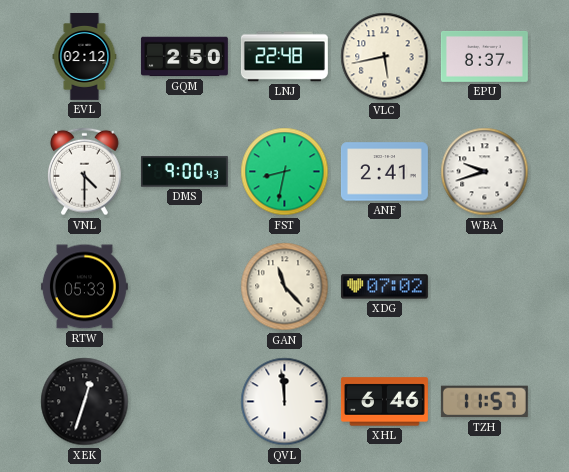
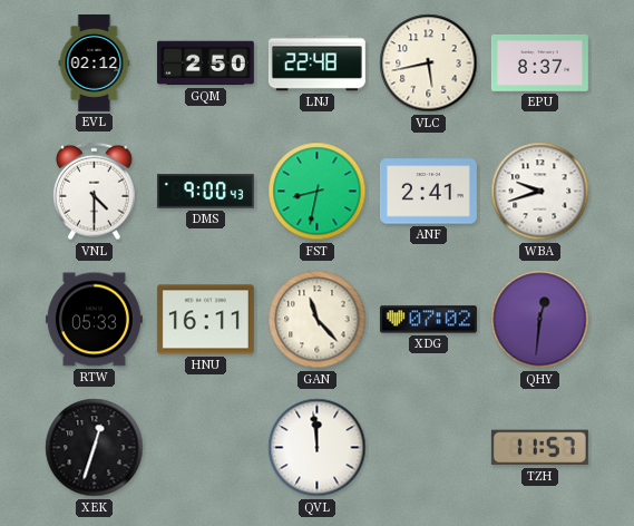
HNU: none -> 16:11 (205, 320)
QHY: none -> 12:31 (540, 320)
XHL: 6:46 -> none (384, 402)
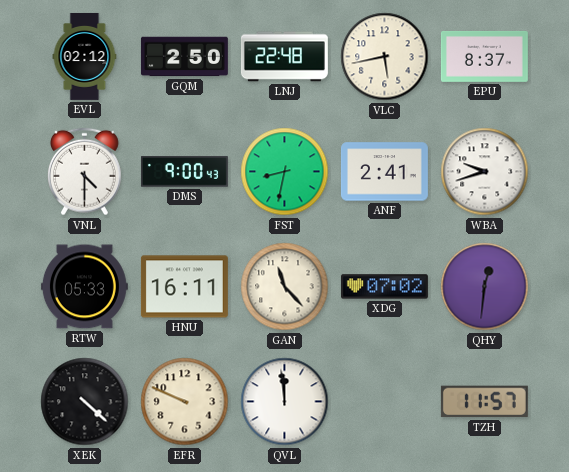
XEK: 12:33 -> 4:22 (85, 402)
EFR: none -> 9:49 (185, 402)
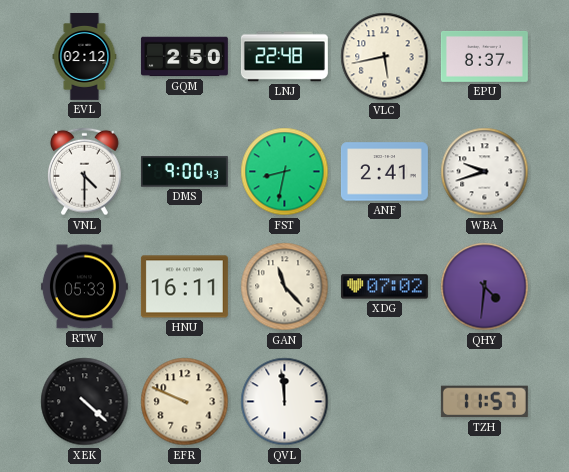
QHY: 12:31 -> 4:31 (485, 287)
